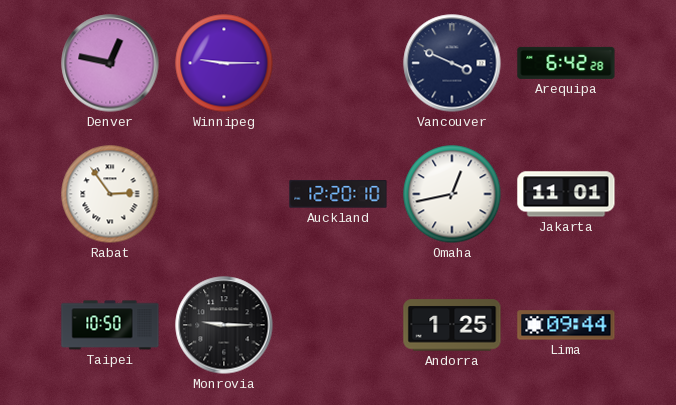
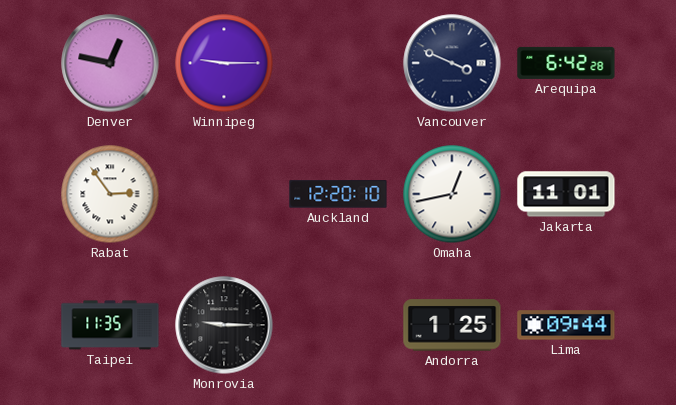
Taipei: 10:50 -> 11:35 (110, 325)
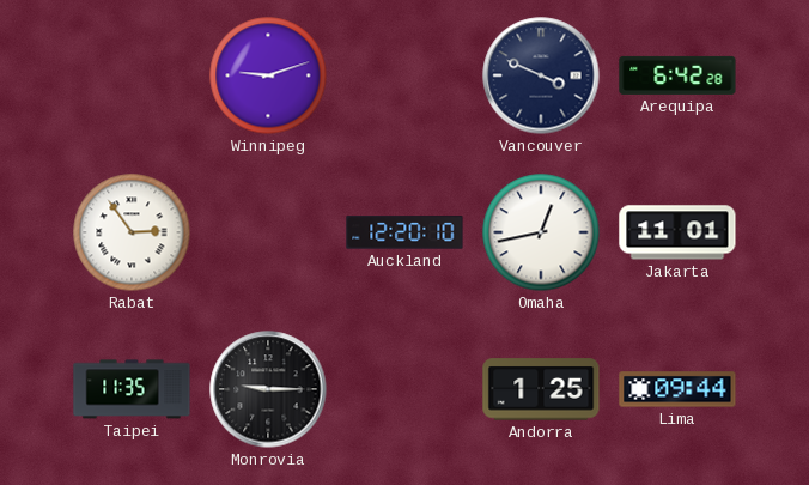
Denver: 12:47 -> none (110, 63)
Winnipeg: 9:15 -> 9:12 (268, 75)
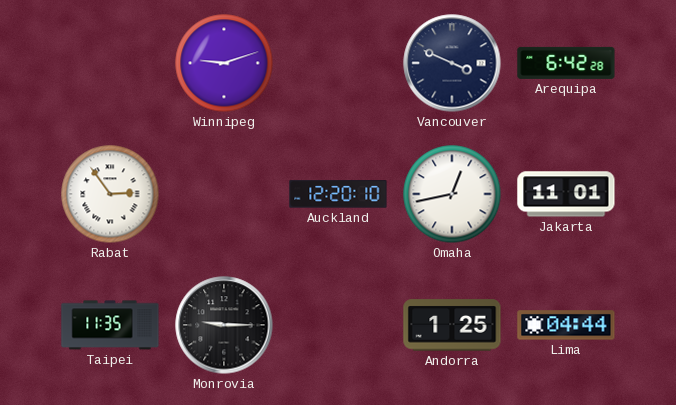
Lima: 09:44 -> 04:44 (566, 325)
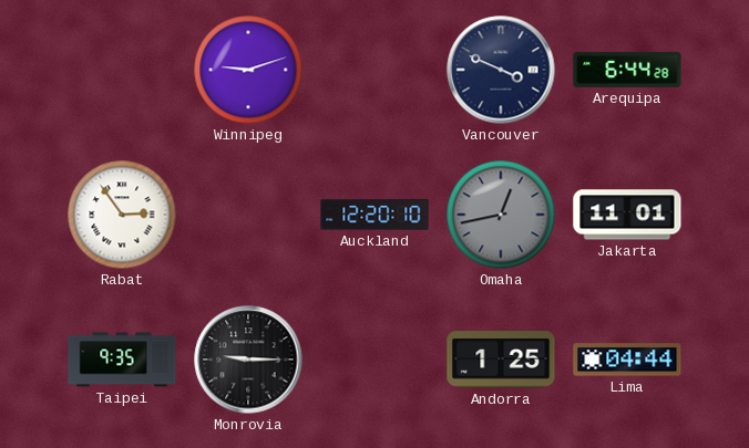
Arequipa: 6:42 -> 6:44 (627, 70)
Omaha dial: white -> grey (501, 215)
Taipei: 11:35 -> 9:35 (122, 360)
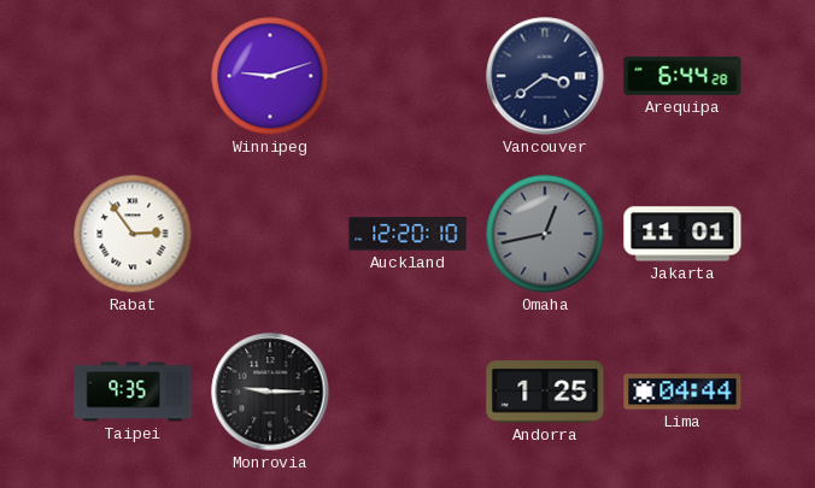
Vancouver: 3:49 -> 3:39 (545, 76)
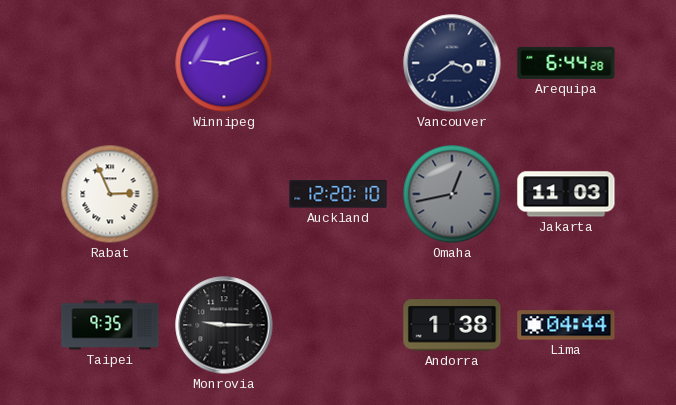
Rabat: 2:54 -> 2:56 (110, 194)
Jakarta: 11:01 -> 11:03 (566, 194)
Andorra: 1:25 -> 1:38 (452, 325)
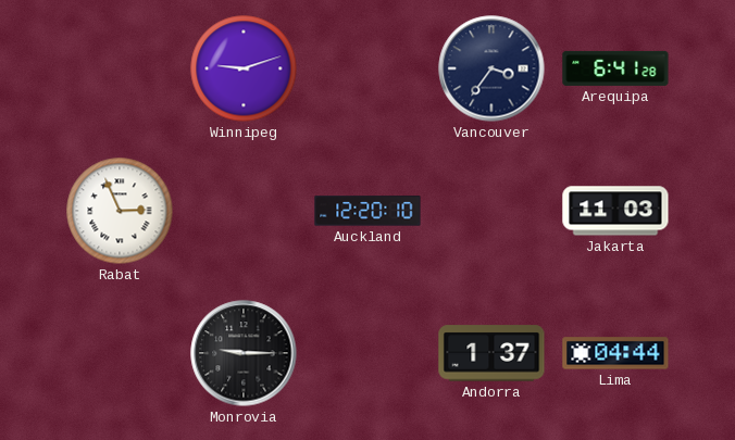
Vancouver: 3:39 -> 3:36 (491, 68)
Arequipa: 6:44 -> 6:41 (615, 68)
Omaha: 12:43 -> none (452, 194)
Taipei: 9:35 -> none (110, 325)
Andorra: 1:38 -> 1:37 (491, 353)
